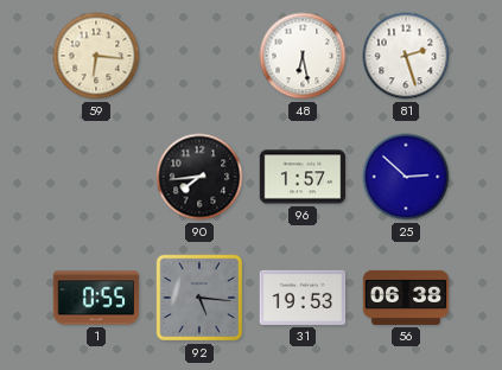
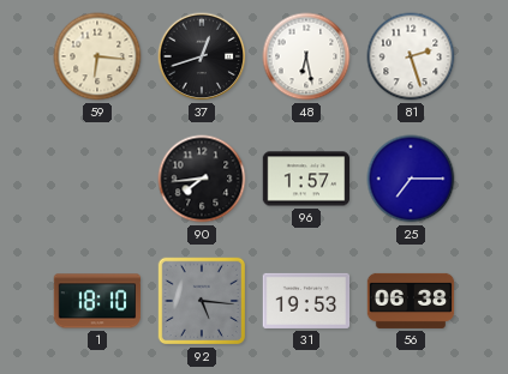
37: none -> 12:42 (202, 56)
25: 2:52 -> 7:15 (411, 179)
1: 0:55 -> 18:10 (97, 301)
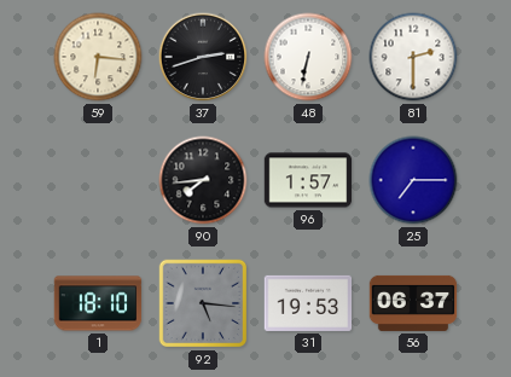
37: 12:42 -> 2:42 (203, 57)
48: 6:28 -> 6:32 (308, 57)
81: 2:27 -> 2:30 (413, 57)
56: 06:38 -> 06:37 (413, 303)
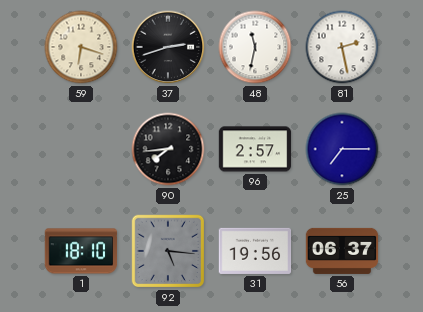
59: 6:16 -> 6:18 (81, 47)
48: 6:32 -> 11:32 (255, 47)
81: 2:30 -> 2:28 (342, 47)
96: 1:57 -> 2:57 (255, 149)
31: 19:53 -> 19:56 (255, 251)
